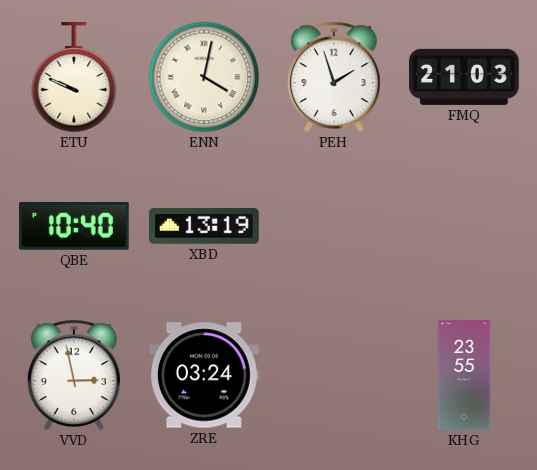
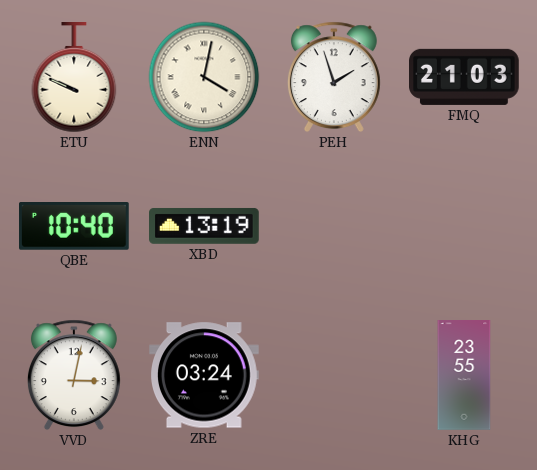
VVD: 2:58 -> 3:02 (74, 375)
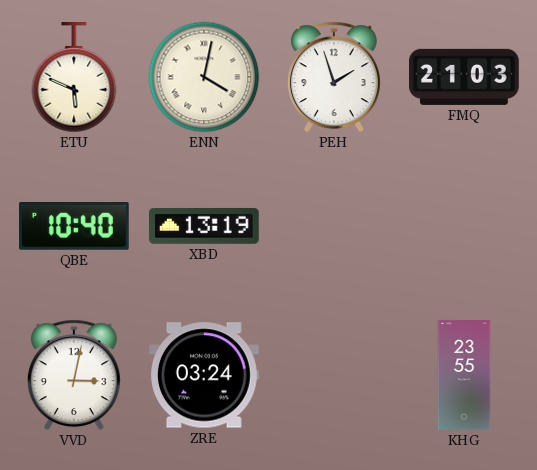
ETU: 9:49 -> 5:49 (74, 78)
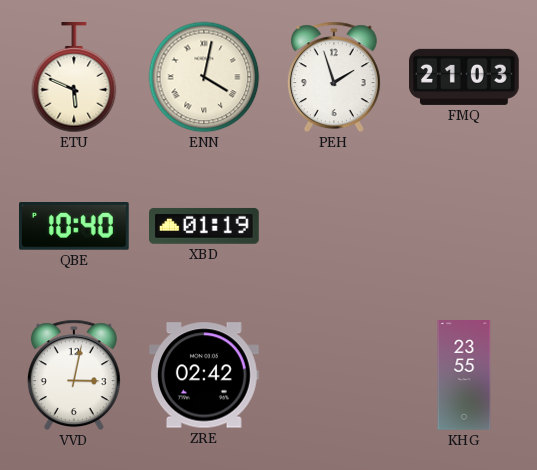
XBD: 13:19 -> 01:19 (205, 226)
ZRE: 03:24 -> 02:42 (205, 375)
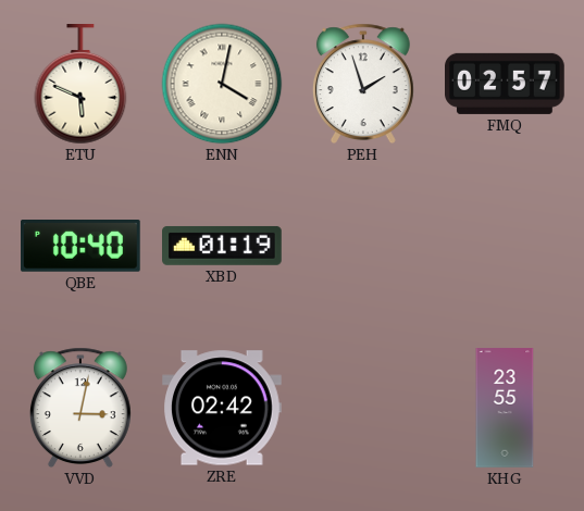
FMQ: 21:03 -> 02:57 (506, 84)
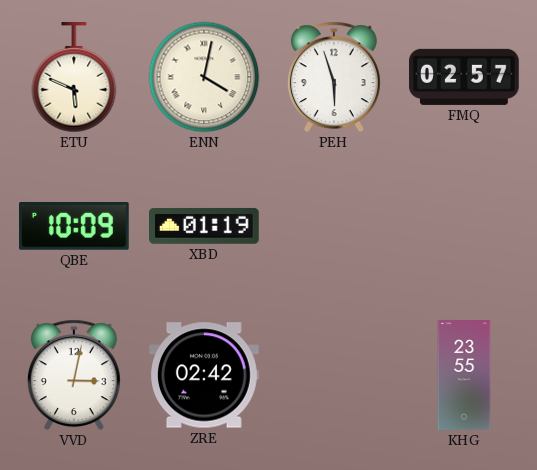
PEH: 1:57 -> 5:57 (334, 77)
QBE: 10:40 -> 10:09 (75, 227)
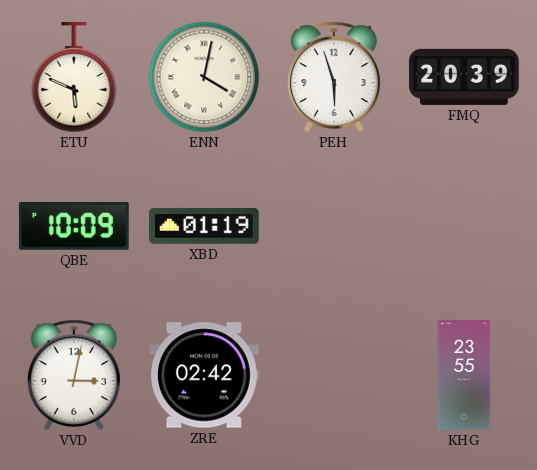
FMQ: 02:57 -> 20:39 (465, 77)
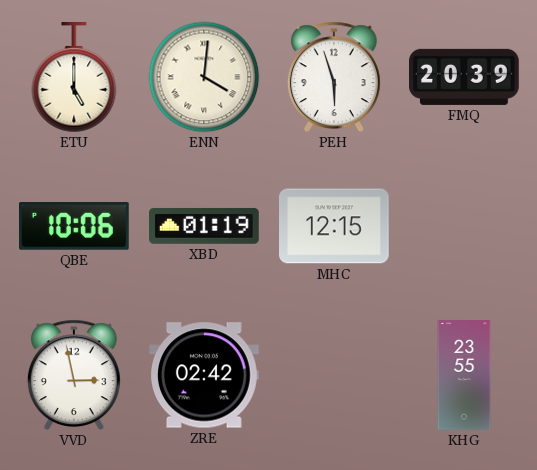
ETU: 5:49 -> 5:00 (74, 78)
ENN: 4:02 -> 4:01 (204, 77)
QBE: 10:09 -> 10:06 (75, 227)
MHC: none -> 12:15 (335, 226)
VVD: 3:02 -> 2:58 (74, 375)
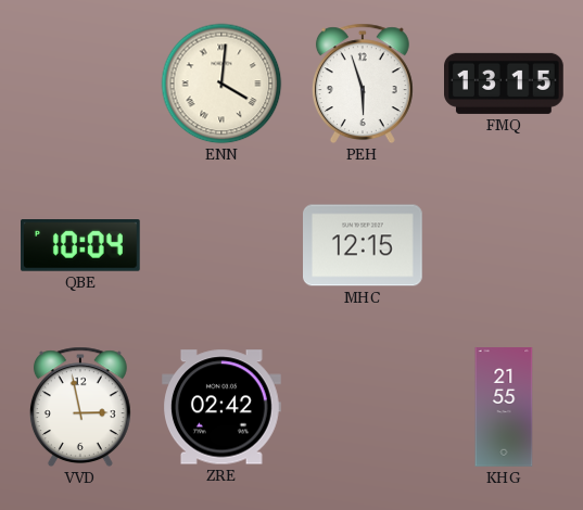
ETU: 5:00 -> none (74, 78)
FMQ: 20:39 -> 13:15 (505, 84)
QBE: 10:06 -> 10:04 (81, 246)
XBD: 01:19 -> none (205, 226)
KHG: 23:55 -> 21:55 (504, 407)
